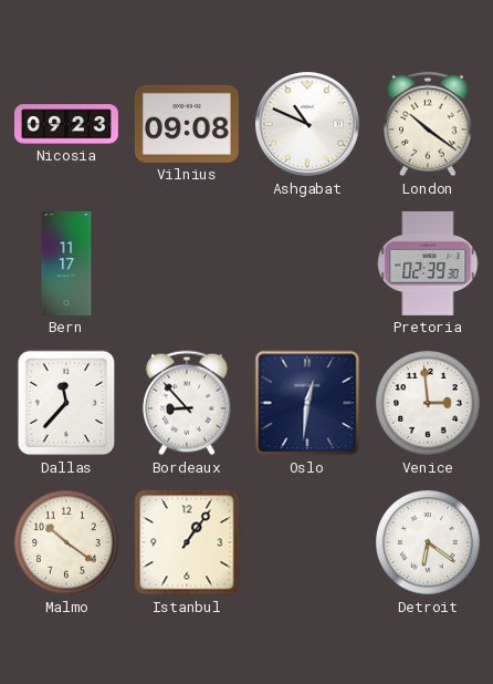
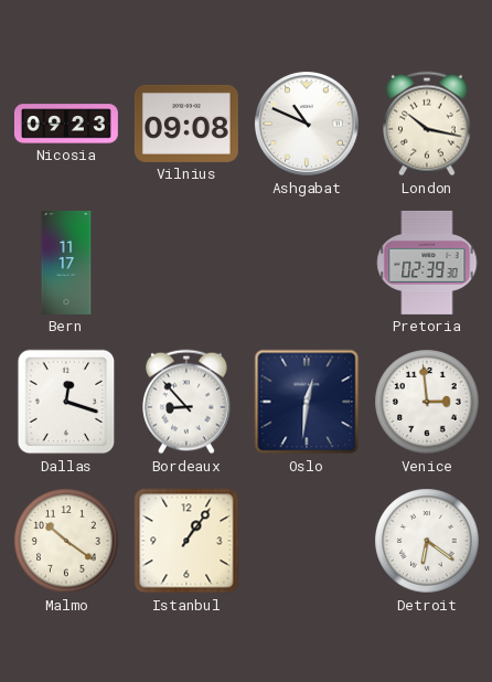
London: 10:21 -> 10:17 (427, 124)
Dallas: 11:37 -> 12:18 (66, 402)
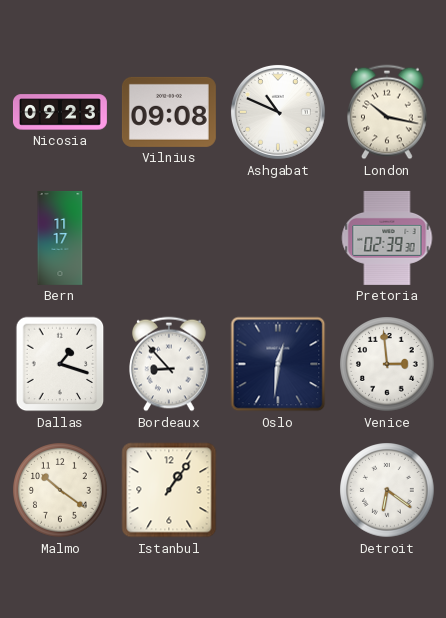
Dallas: 12:18 -> 1:18 (60, 364)
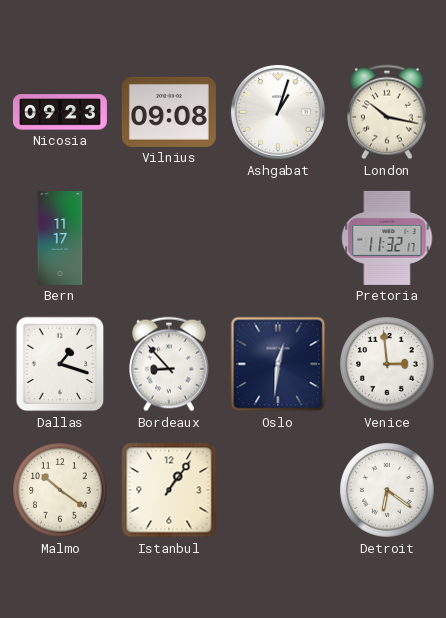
Ashgabat: 10:49 -> 1:03 (278, 112)
Pretoria: 02:39 -> 11:32 (387, 238)
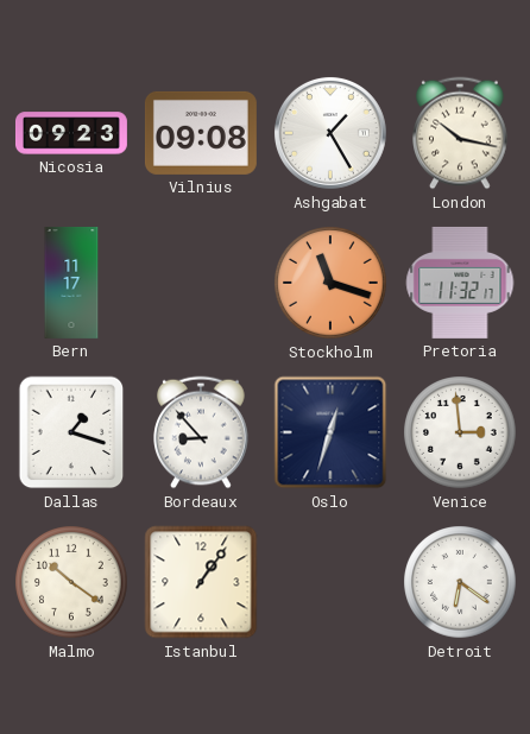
Ashgabat: 1:03 -> 1:25 (330, 133)
Stockholm: none -> 11:18 (330, 283)
Oslo: 12:31 -> 12:33 (330, 432)
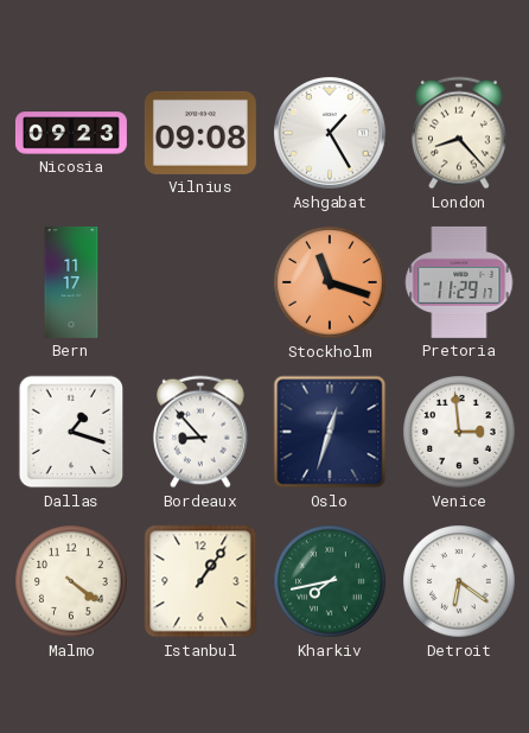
London: 10:17 -> 8:23 (459, 133)
Pretoria: 11:32 -> 11:29 (459, 282)
Malmo: 10:21 -> 4:21 (71, 581)
Kharkiv: none -> 7:43 (330, 581)
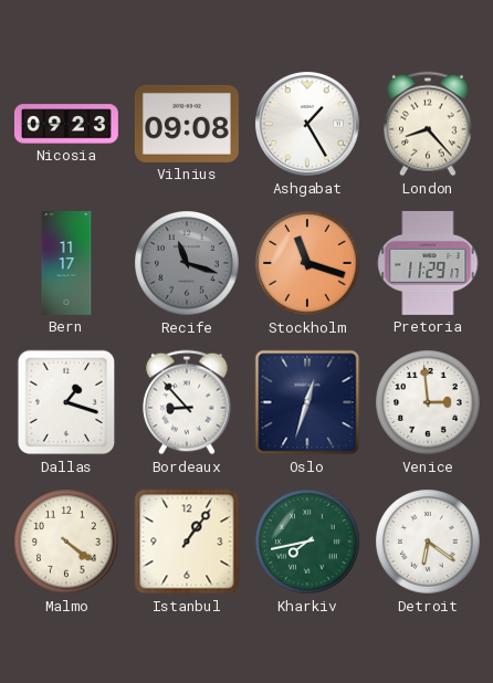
Recife: none -> 11:18 (187, 263)
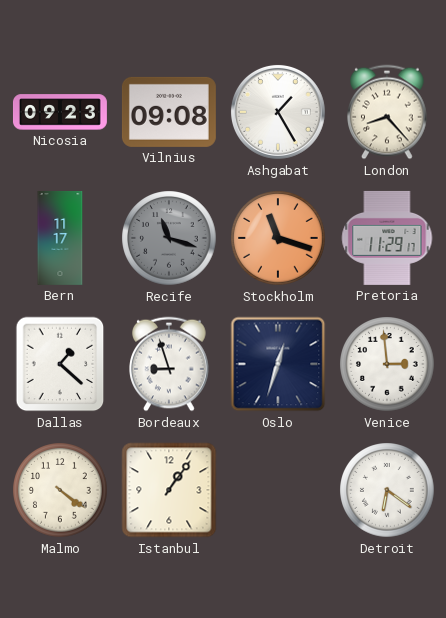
Dallas: 1:18 -> 1:22 (60, 364)
Bordeaux: 8:53 -> 8:57 (169, 364)
Kharkiv: 7:43 -> none (307, 542)
